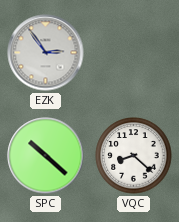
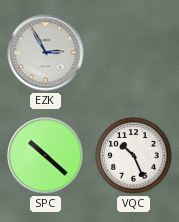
EZK: 2:54 -> 2:55 (46, 53)
VQC: 8:22 -> 10:26 (134, 156)
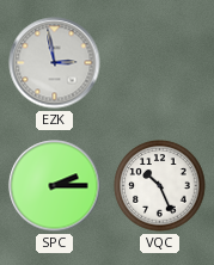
EZK: 2:55 -> 2:58 (55, 63)
SPC: 10:22 -> 2:15 (55, 186)
